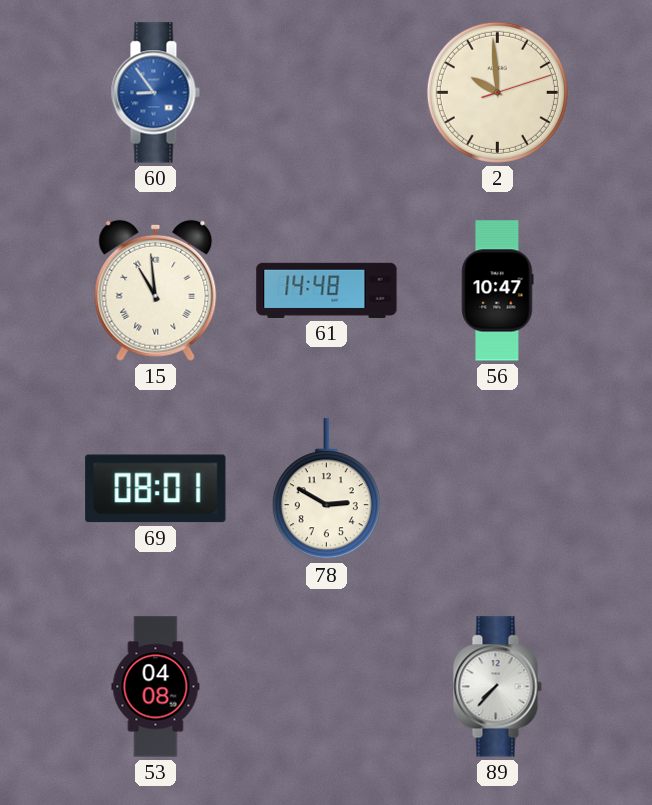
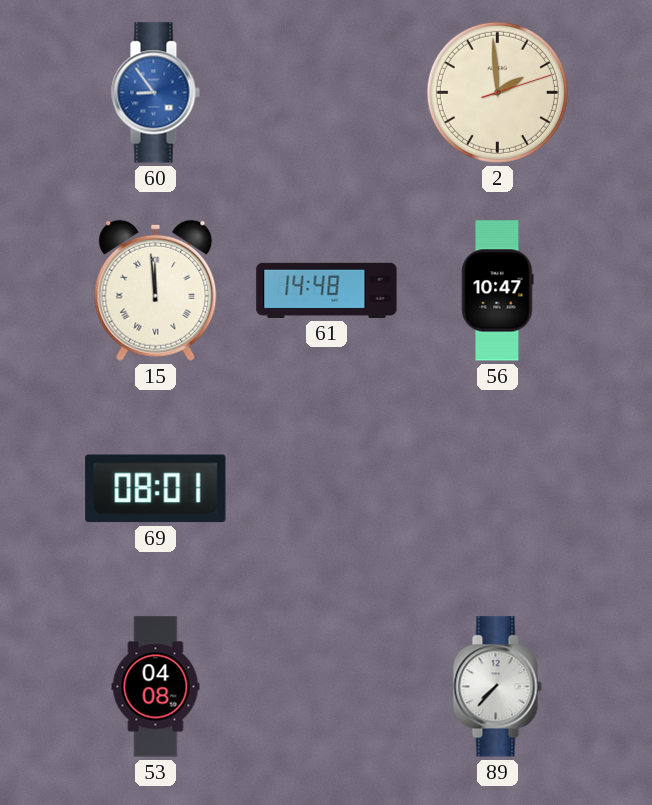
2: 9:59 -> 1:59 (497, 92)
15: 10:59 -> 11:59 (156, 290)
78: 2:50 -> none (326, 489)
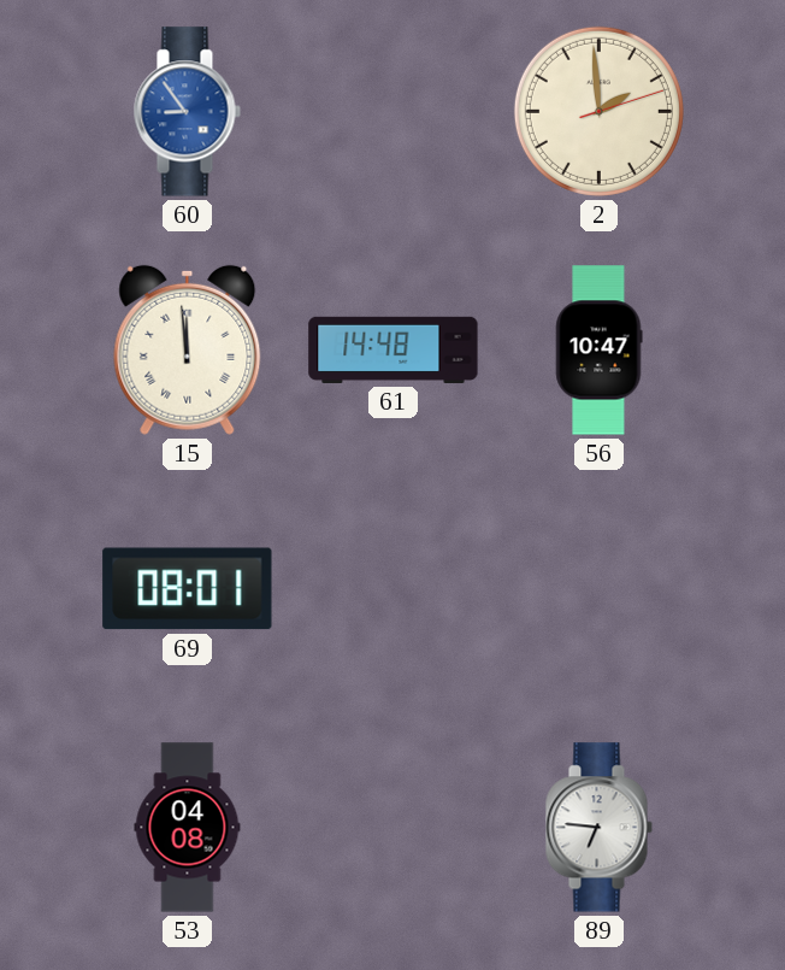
89: 7:37 -> 6:46 (598, 828)
